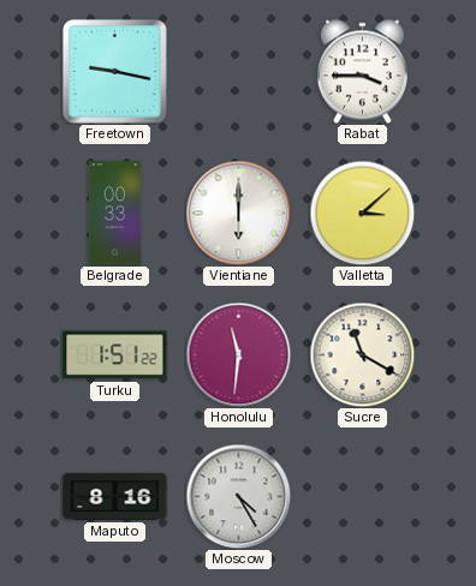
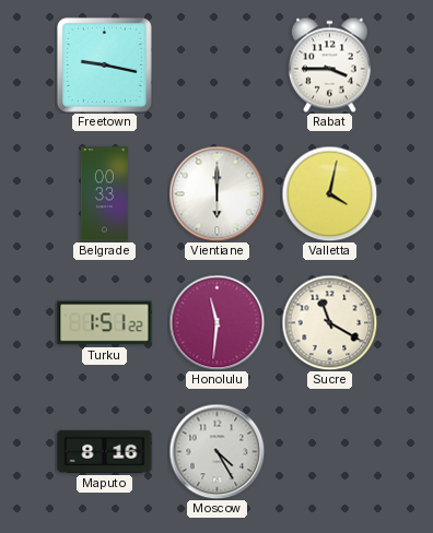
Valletta: 3:08 -> 4:02 (329, 193)
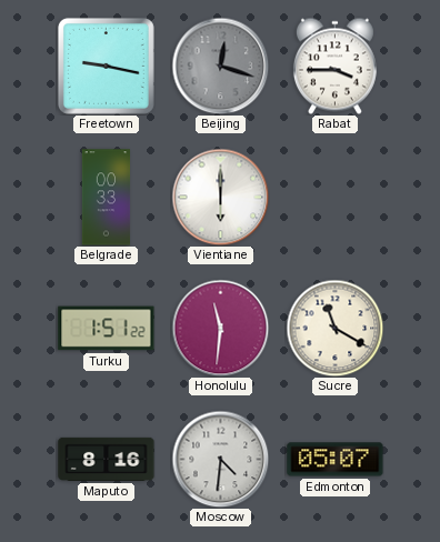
Beijing: none -> 12:18 (220, 66)
Valletta: 4:02 -> none (329, 193)
Moscow: 4:25 -> 4:31 (220, 459)
Edmonton: none -> 05:07 (336, 460)
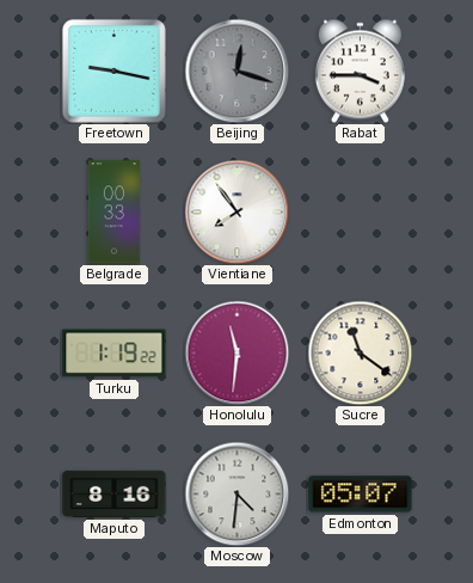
Vientiane: 6:00 -> 7:54 (236, 211)
Turku: 1:51 -> 1:19 (115, 354)
Sucre: 11:20 -> 11:21 (360, 352)
